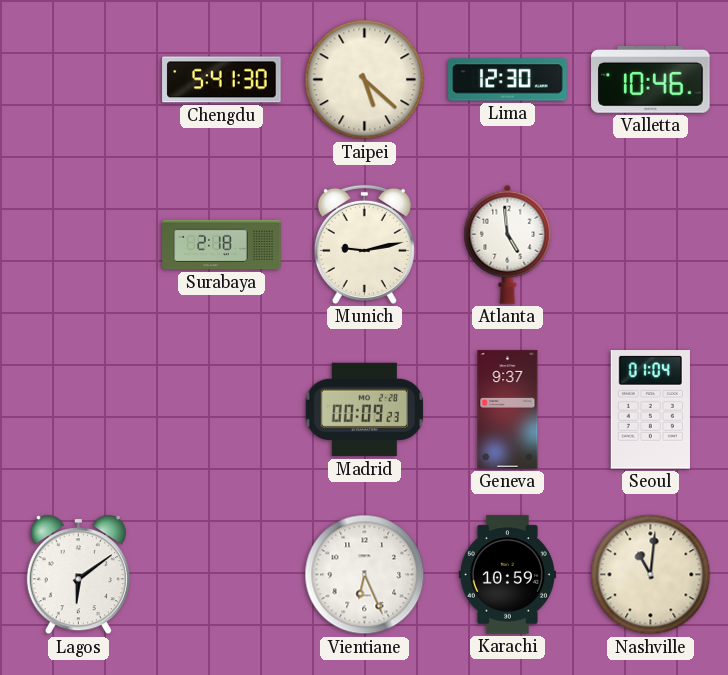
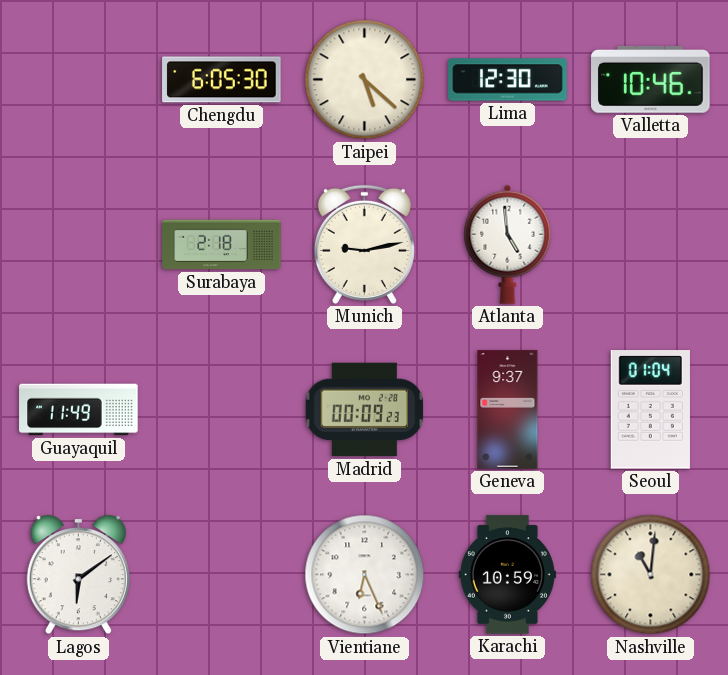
Chengdu: 5:41 -> 6:05 (222, 80)
Guayaquil: none -> 11:49 (79, 410)
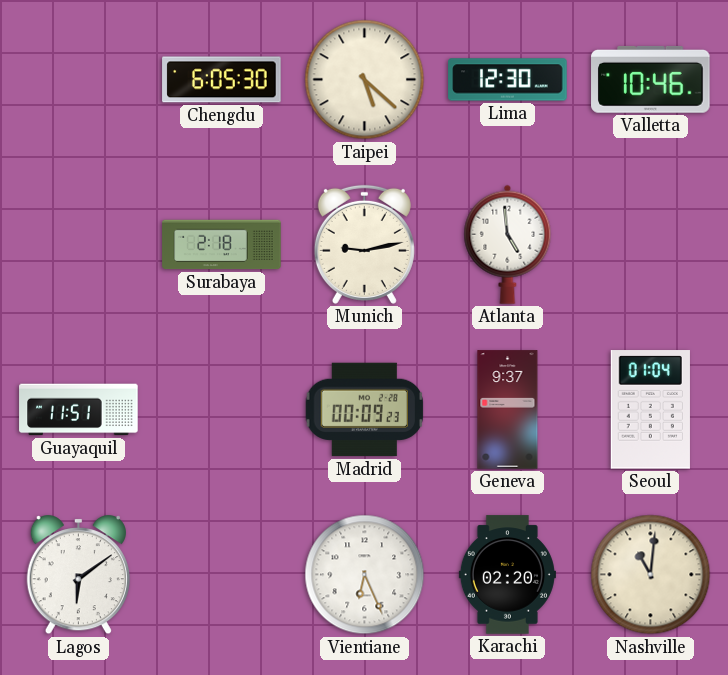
Guayaquil: 11:49 -> 11:51 (79, 410)
Karachi: 10:59 -> 02:20 (507, 575)
